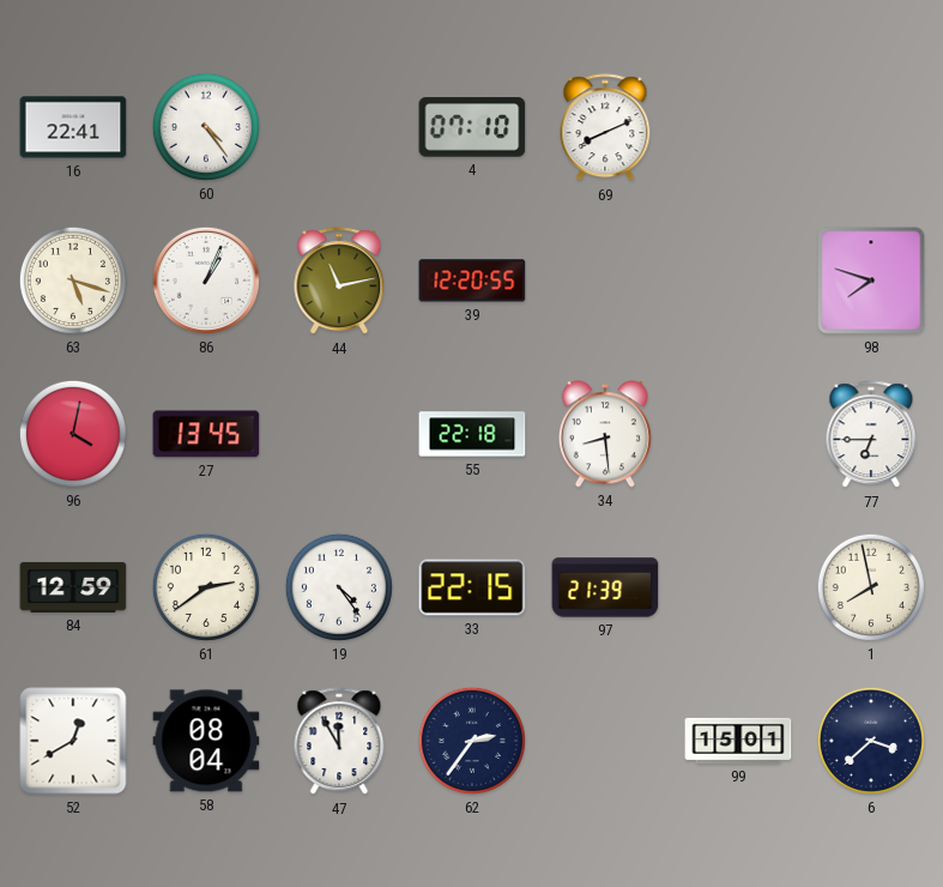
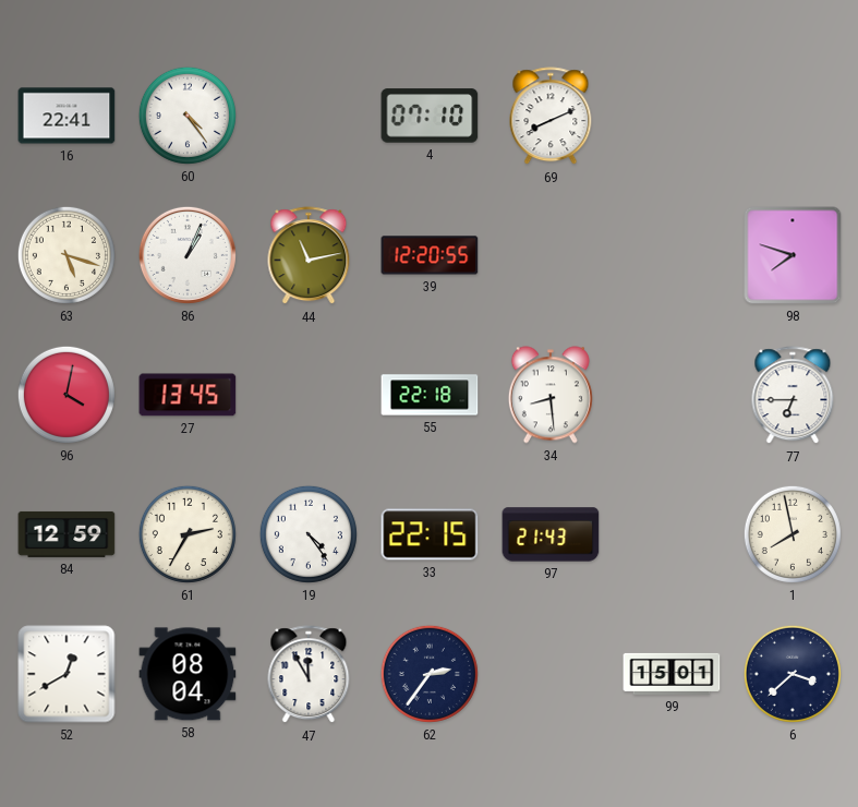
61: 2:39 -> 2:35 (188, 534)
97: 21:39 -> 21:43 (551, 534)
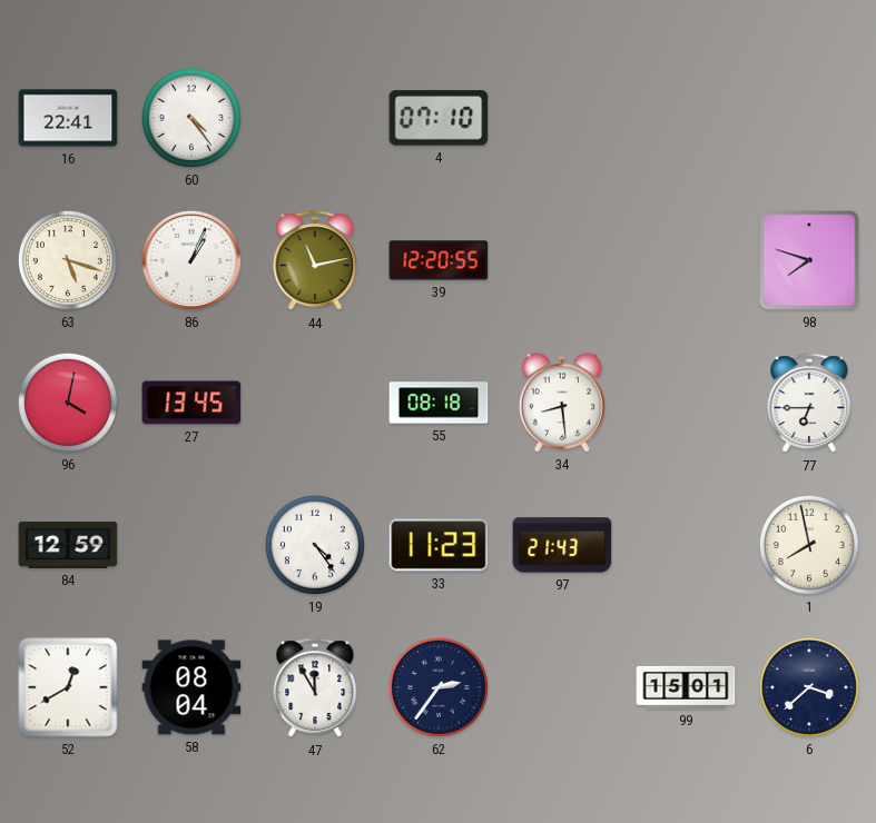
69: 8:11 -> none (551, 117)
55: 22:18 -> 08:18 (439, 403)
61: 2:35 -> none (188, 534)
33: 22:15 -> 11:23 (439, 545)
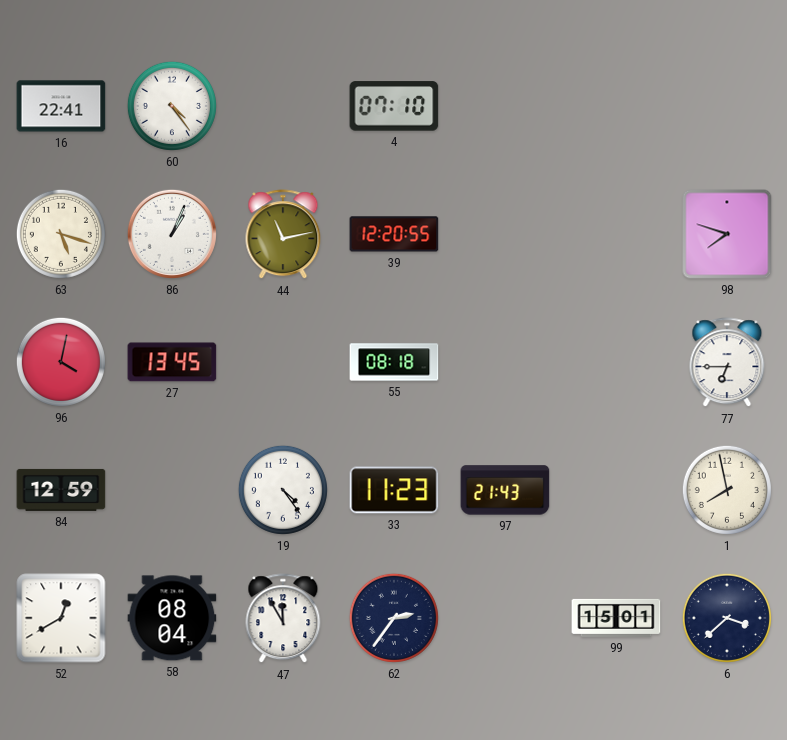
34: 8:29 -> none (562, 403)
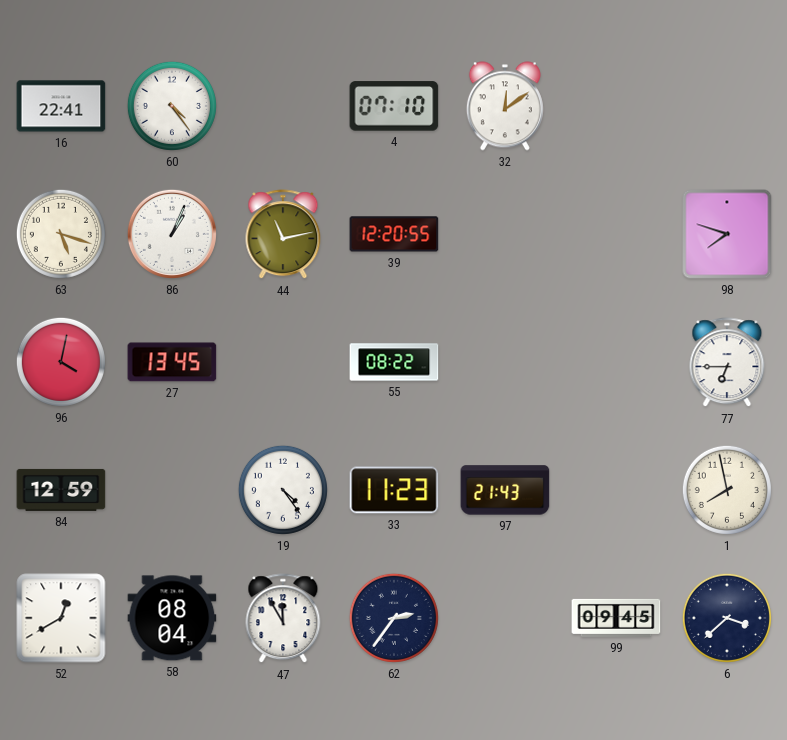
32: none -> 12:09 (505, 106)
55: 08:18 -> 08:22 (394, 362)
99: 15:01 -> 09:45 (616, 618)
